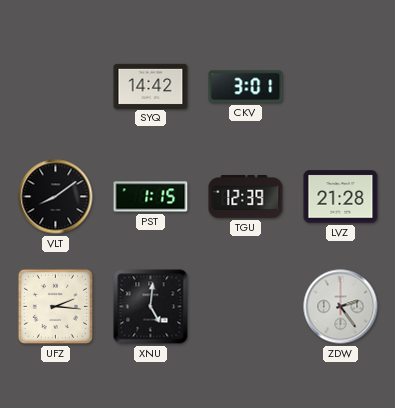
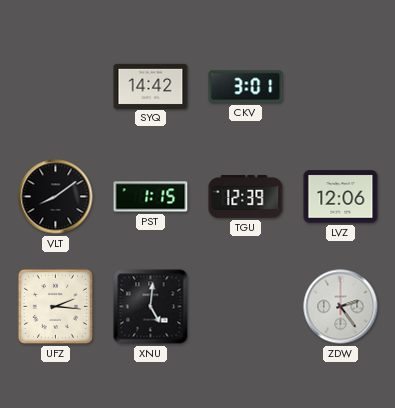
LVZ: 21:28 -> 12:06 (341, 197)
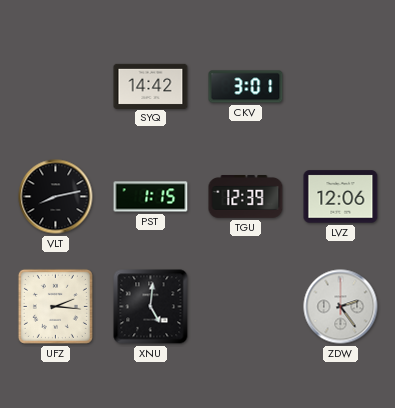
VLT: 8:09 -> 8:13 (56, 197)
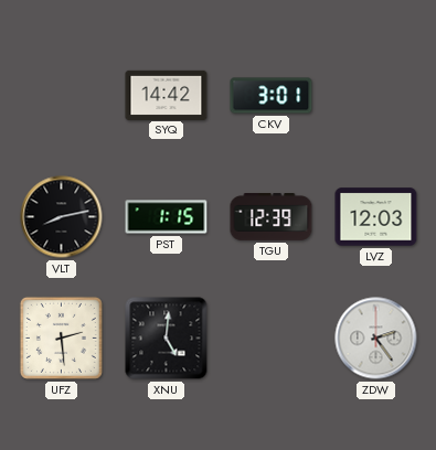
LVZ: 12:06 -> 12:03 (376, 217)
UFZ: 2:16 -> 2:29 (61, 337)
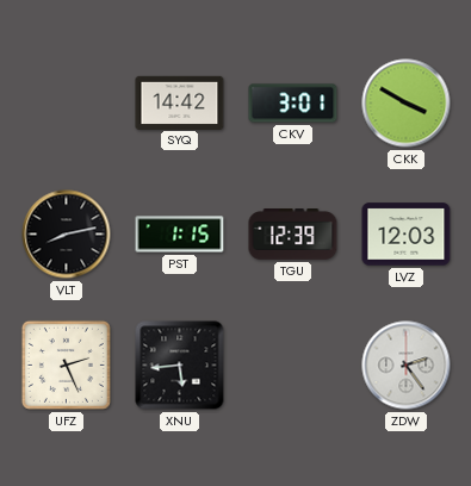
CKK: none -> 3:50 (407, 104)
UFZ: 2:29 -> 2:26 (66, 364)
XNU: 5:01 -> 5:44 (180, 366)
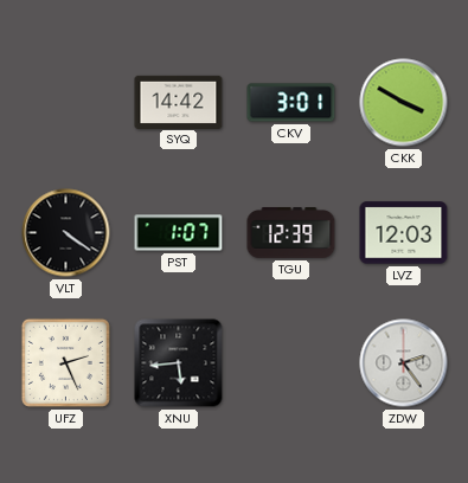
VLT: 8:13 -> 4:21 (66, 233)
PST: 1:15 -> 1:07 (179, 233)
